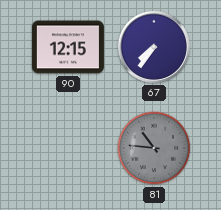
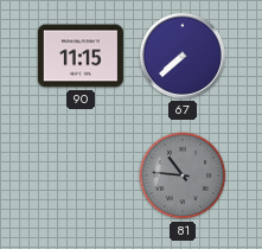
90: 12:15 -> 11:15 (81, 56)
67: 7:36 -> 7:38 (183, 56)
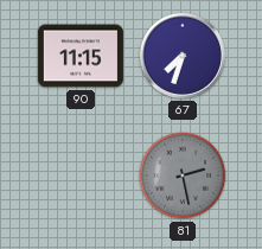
67: 7:38 -> 7:33 (183, 56)
81: 10:46 -> 2:28 (183, 175)
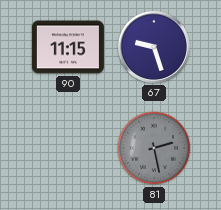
67: 7:33 -> 9:27 (154, 47)
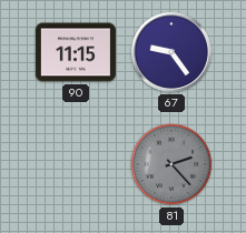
67: 9:27 -> 9:24 (171, 52)
81: 2:28 -> 2:23 (171, 164)
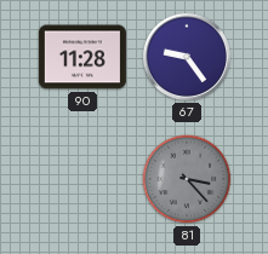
90: 11:15 -> 11:28 (82, 57)
81: 2:23 -> 3:23 (187, 179)
